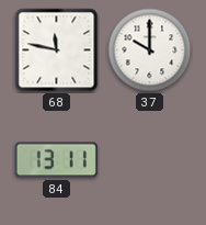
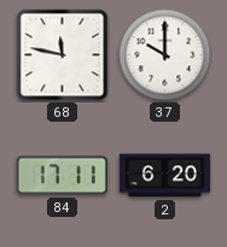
84: 13:11 -> 17:11 (62, 176)
2: none -> 6:20 (164, 176)
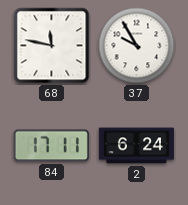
37: 10:00 -> 9:55 (137, 46)
2: 6:20 -> 6:24 (136, 146)
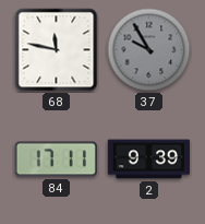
37 dial: white -> grey (149, 50)
2: 6:24 -> 9:39 (148, 160)
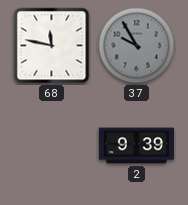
84: 17:11 -> none (56, 160)
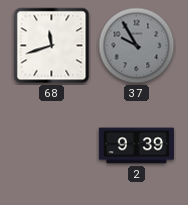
68: 11:47 -> 11:42 (52, 46)
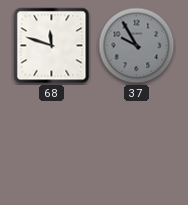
68: 11:42 -> 11:48 (52, 46)
2: 9:39 -> none (136, 146)
